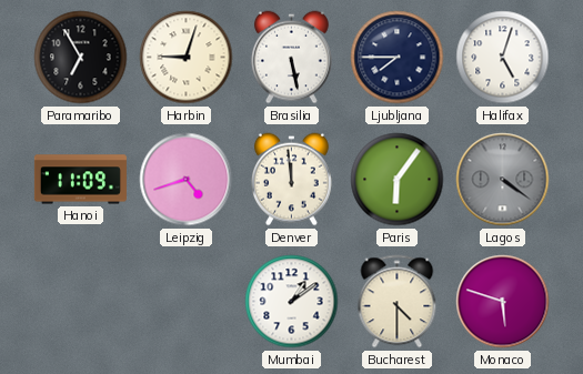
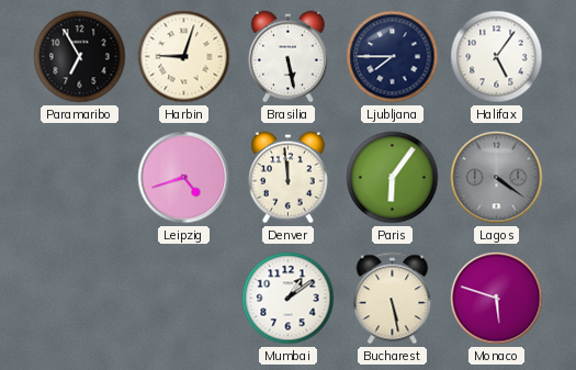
Halifax: 5:03 -> 5:06 (497, 57)
Hanoi: 11:09 -> none (80, 180)
Bucharest: 4:30 -> 5:28 (393, 299)
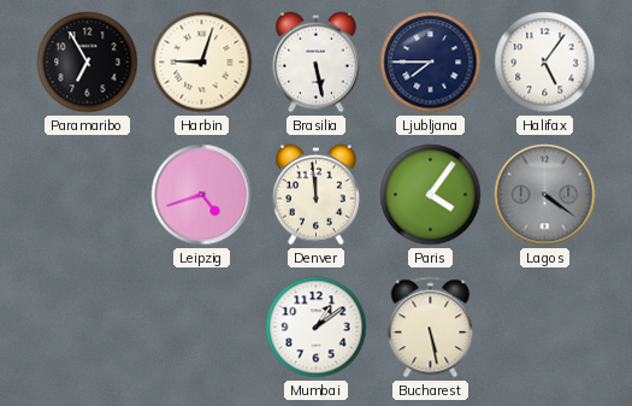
Paris: 6:06 -> 4:06 (431, 195)
Monaco: 5:48 -> none (497, 299)
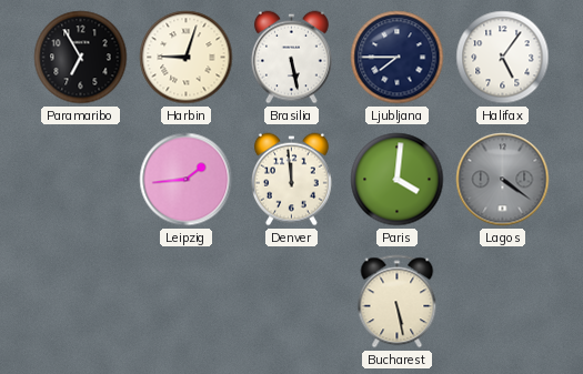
Leipzig: 4:42 -> 1:44 (187, 180)
Paris: 4:06 -> 4:01 (398, 180)
Mumbai: 1:09 -> none (317, 328)
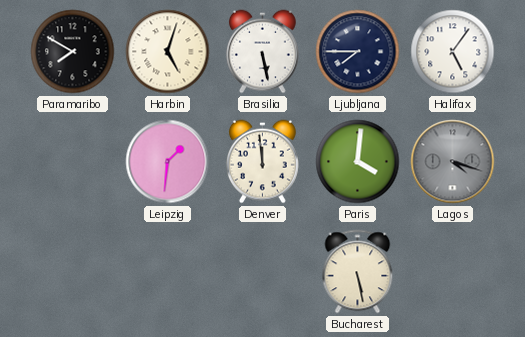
Paramaribo: 6:55 -> 7:50 (73, 52)
Harbin: 9:03 -> 5:03 (168, 52)
Leipzig: 1:44 -> 1:31 (168, 162)
Lagos: 4:21 -> 4:18 (453, 162)
